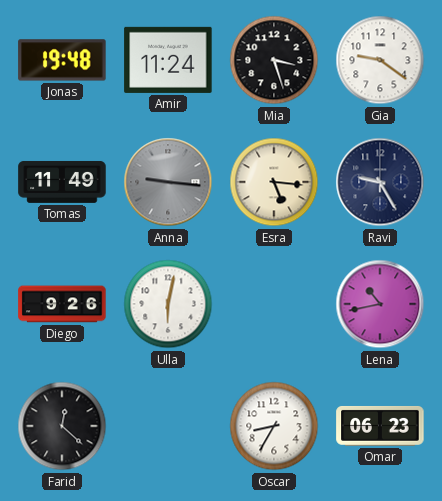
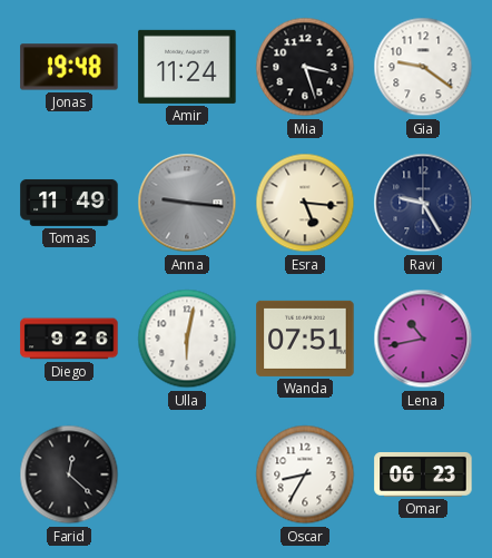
Wanda: none -> 07:51 (305, 339)
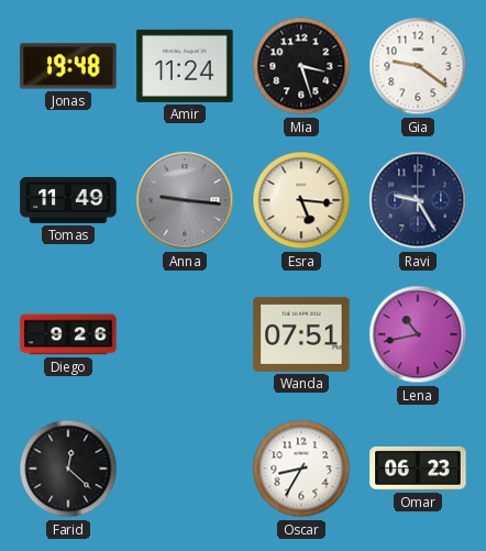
Ulla: 6:02 -> none (187, 339)
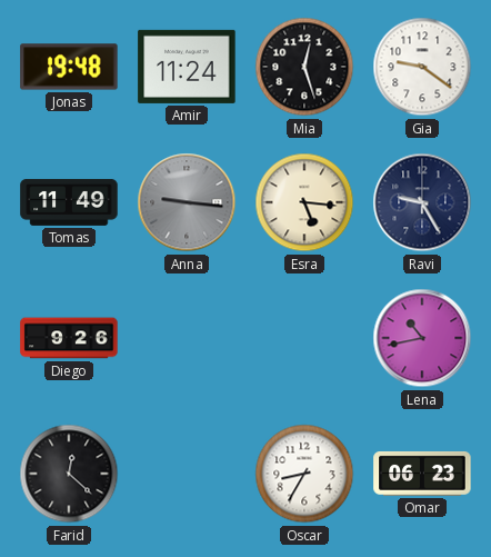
Mia: 3:27 -> 12:27 (304, 67)
Wanda: 07:51 -> none (301, 334)
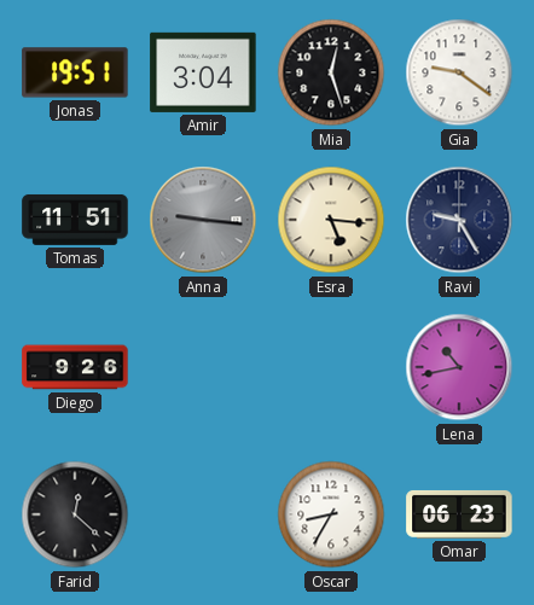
Jonas: 19:48 -> 19:51 (75, 72)
Amir: 11:24 -> 3:04 (203, 72)
Tomas: 11:49 -> 11:51 (75, 220)
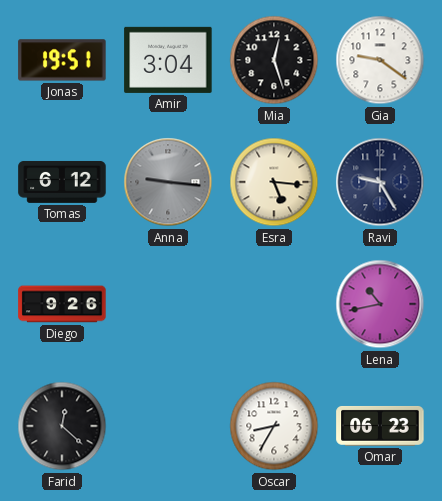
Tomas: 11:51 -> 6:12 (62, 182)
